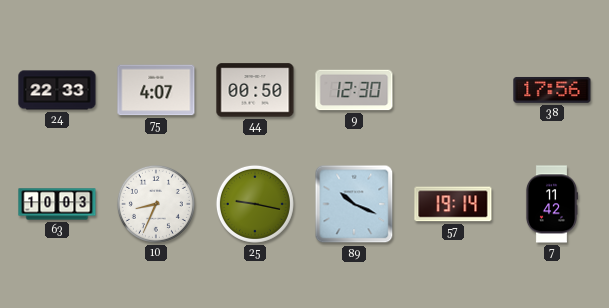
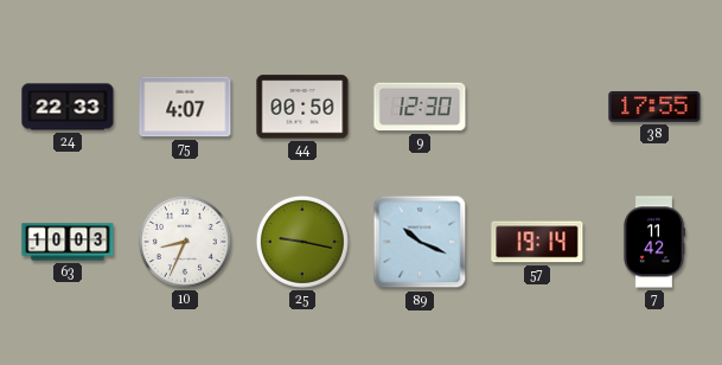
38: 17:56 -> 17:55 (654, 107)
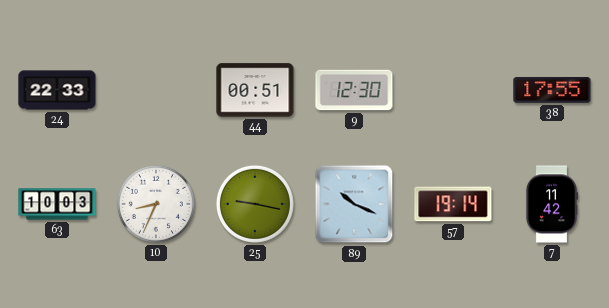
75: 4:07 -> none (185, 107)
44: 00:50 -> 00:51 (255, 90)
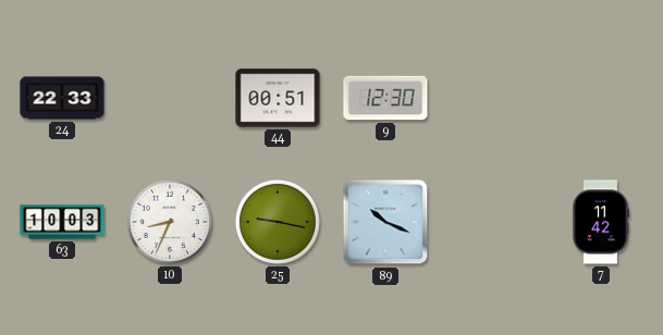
38: 17:55 -> none (552, 90)
57: 19:14 -> none (453, 204)
